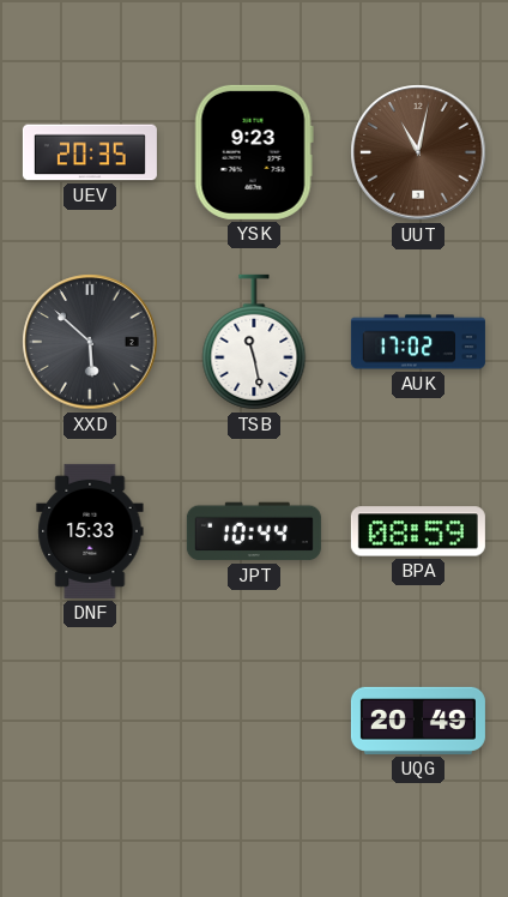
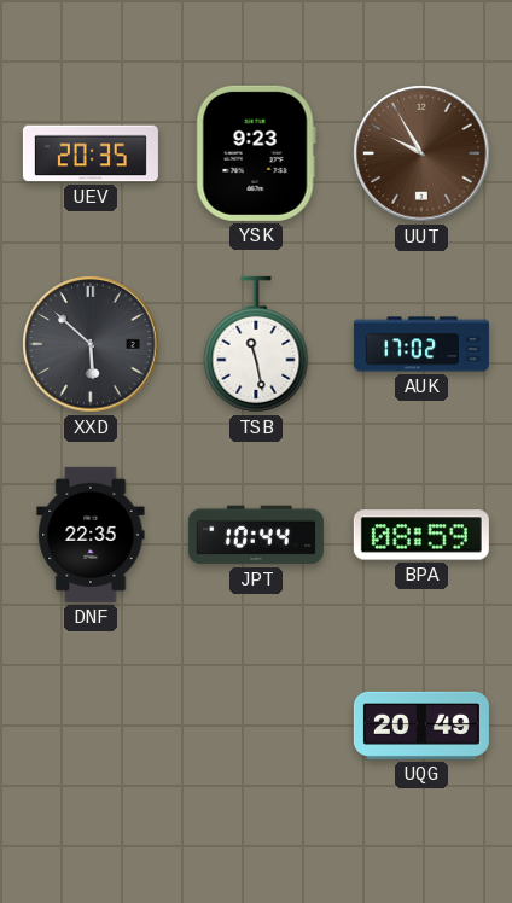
UUT: 11:02 -> 9:55 (421, 153)
DNF: 15:33 -> 22:35 (91, 535)
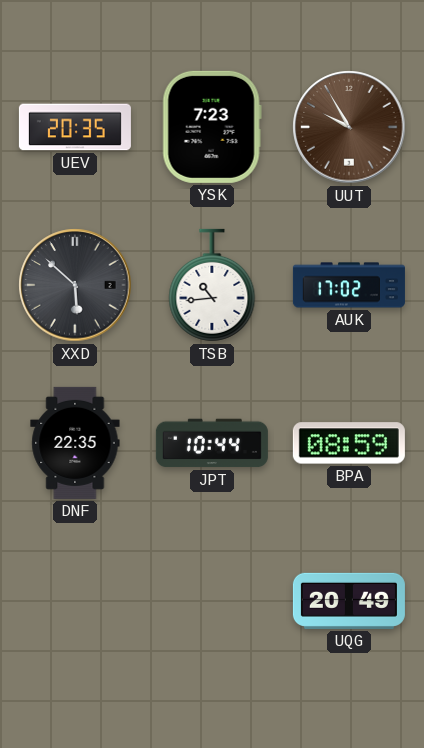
YSK: 9:23 -> 7:23 (212, 127)
TSB: 11:28 -> 10:44 (212, 285)
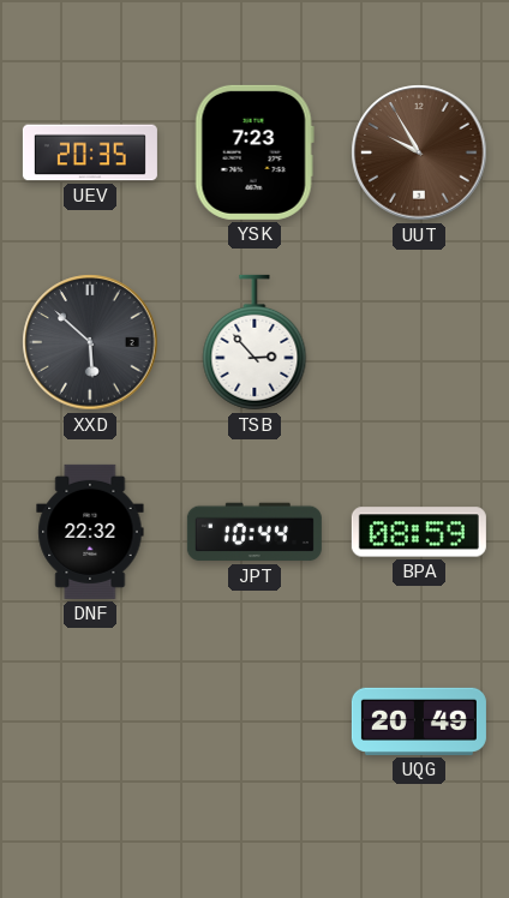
TSB: 10:44 -> 2:53 (254, 342)
AUK: 17:02 -> none (349, 285)
DNF: 22:35 -> 22:32 (90, 532)
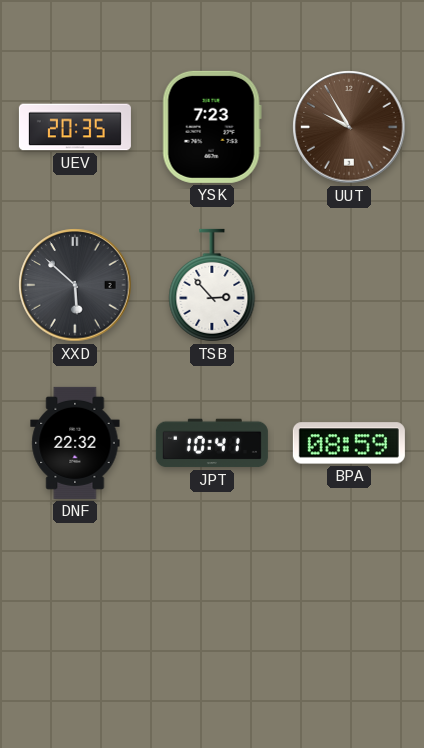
JPT: 10:44 -> 10:41 (212, 443)
UQG: 20:49 -> none (419, 722)
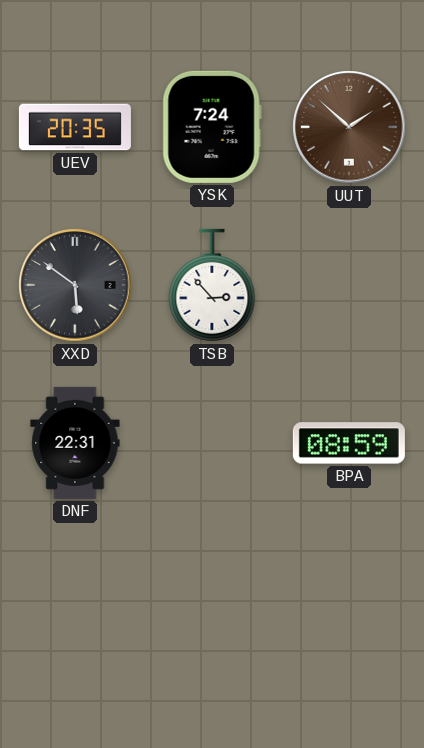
YSK: 7:23 -> 7:24 (212, 127)
UUT: 9:55 -> 1:52 (349, 127)
XXD: 5:52 -> 5:51 (75, 285)
DNF: 22:32 -> 22:31 (75, 443)
JPT: 10:41 -> none (212, 443)
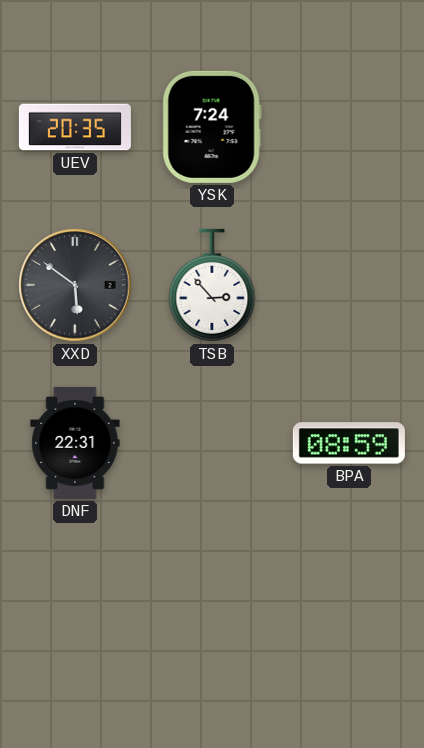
UUT: 1:52 -> none (349, 127)
